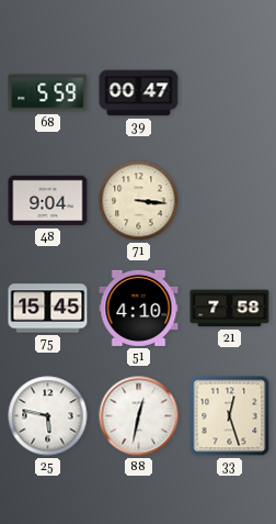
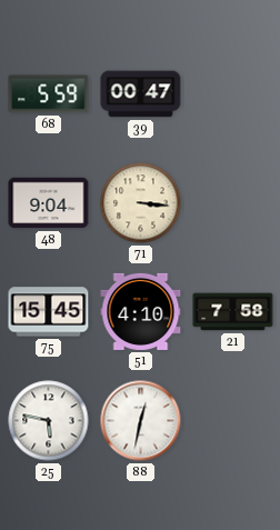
33: 12:27 -> none (230, 416)
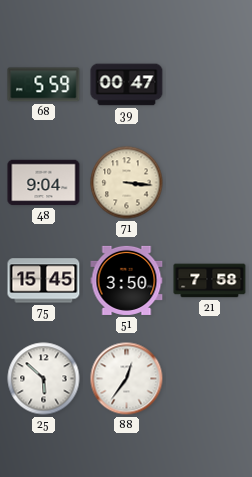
51: 4:10 -> 3:50 (127, 280)
25: 5:47 -> 5:52 (44, 379)
88: 12:32 -> 12:36 (127, 379)
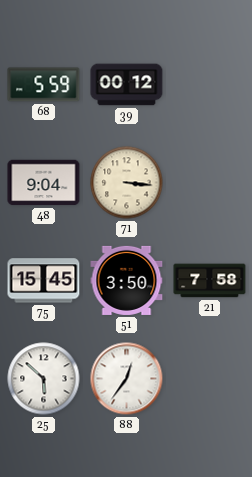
39: 00:47 -> 00:12 (127, 85)
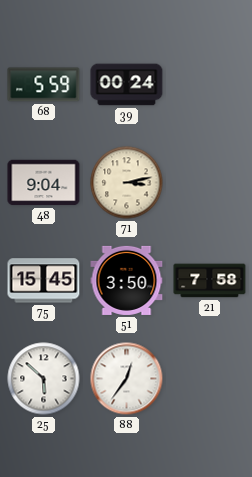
39: 00:12 -> 00:24 (127, 85)
71: 3:16 -> 3:13 (127, 183)
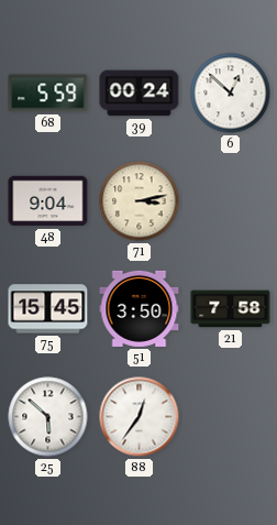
6: none -> 12:52 (231, 94)
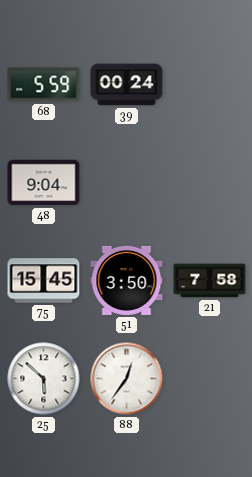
6: 12:52 -> none (231, 94)
71: 3:13 -> none (140, 201)
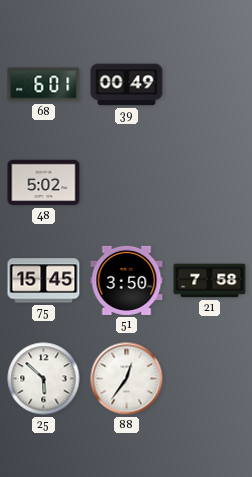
68: 5:59 -> 6:01 (44, 85)
39: 00:24 -> 00:49 (127, 85)
48: 9:04 -> 5:02 (44, 183)
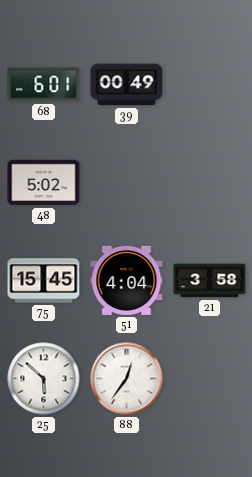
51: 3:50 -> 4:04 (127, 280)
21: 7:58 -> 3:58 (210, 281)
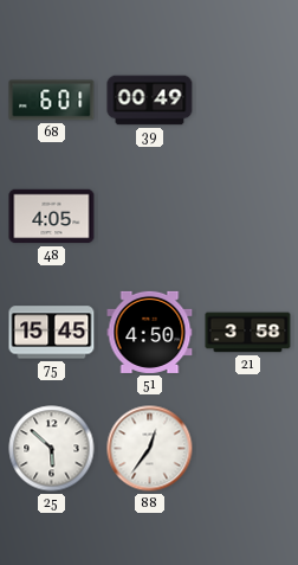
48: 5:02 -> 4:05 (52, 217)
51: 4:04 -> 4:50 (150, 332)
